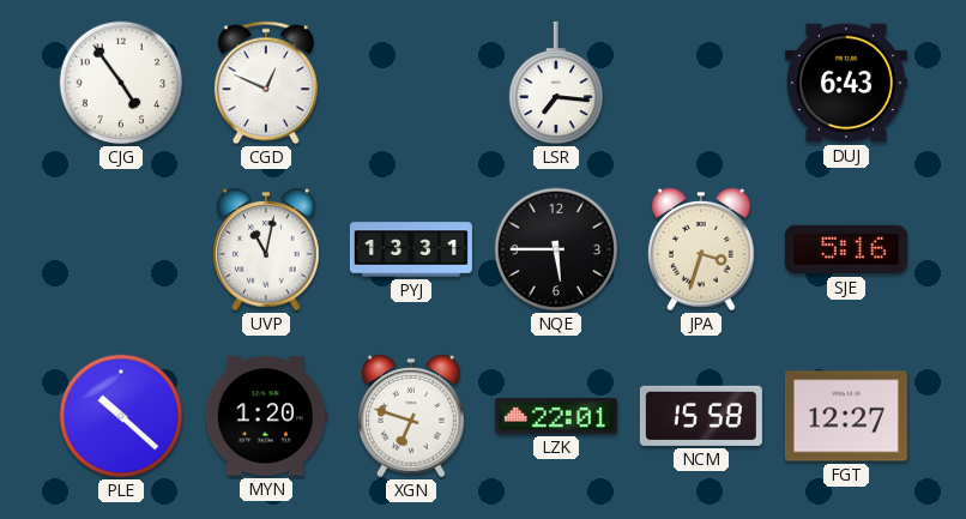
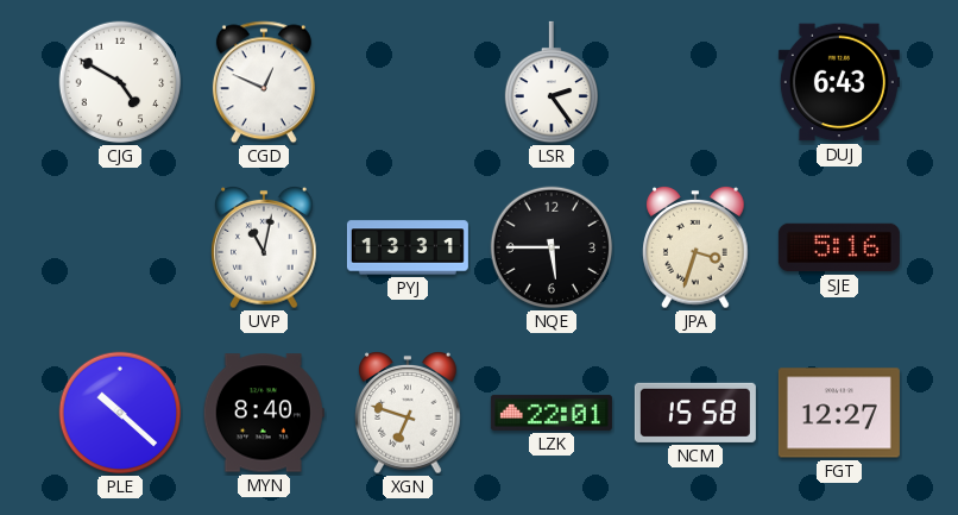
CJG: 4:54 -> 4:50 (120, 82)
LSR: 7:16 -> 2:24 (552, 82)
MYN: 1:20 -> 8:40 (264, 413)
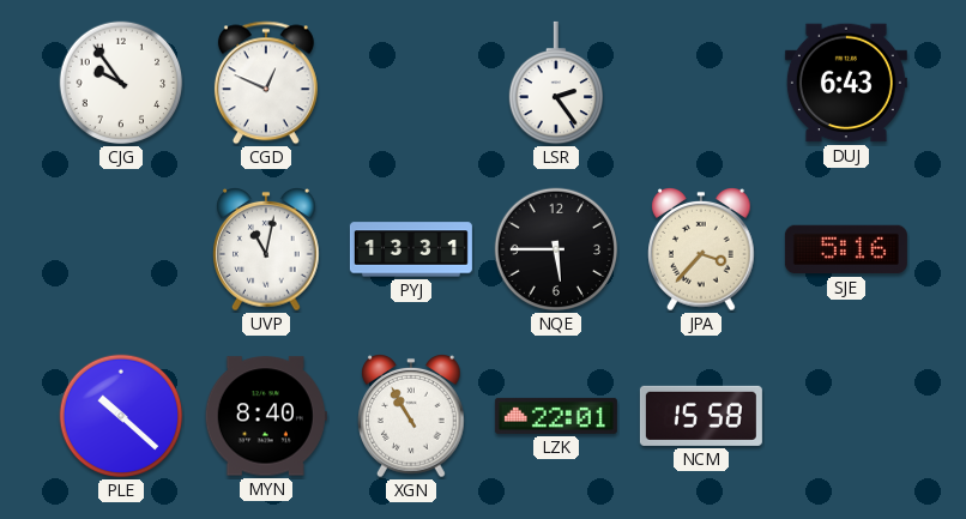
CJG: 4:50 -> 9:54 (121, 83)
JPA: 3:33 -> 3:37 (701, 251)
XGN: 6:48 -> 10:55 (411, 417)
FGT: 12:27 -> none (839, 413)
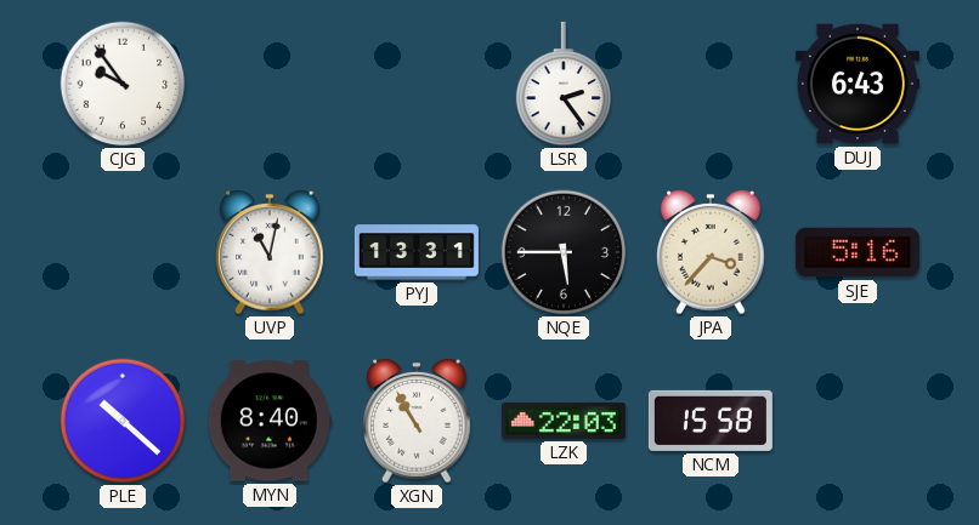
CGD: 12:49 -> none (266, 83)
LZK: 22:01 -> 22:03 (564, 421)
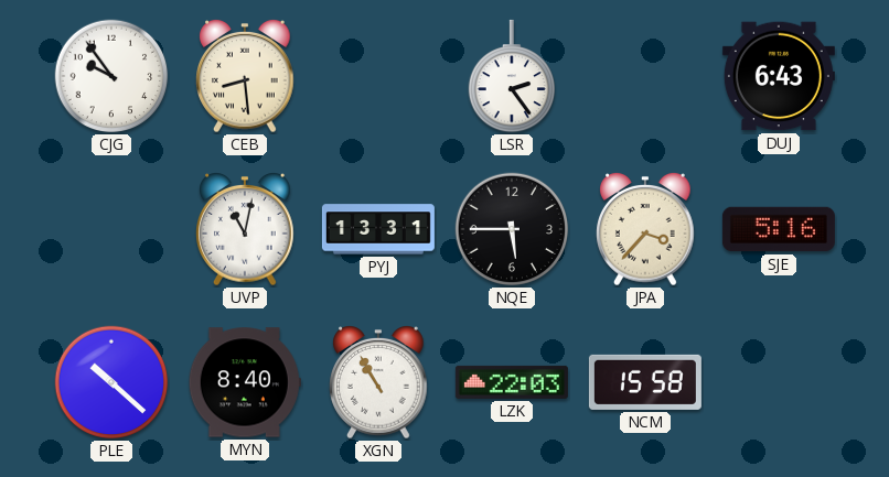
CEB: none -> 8:29 (245, 77)
